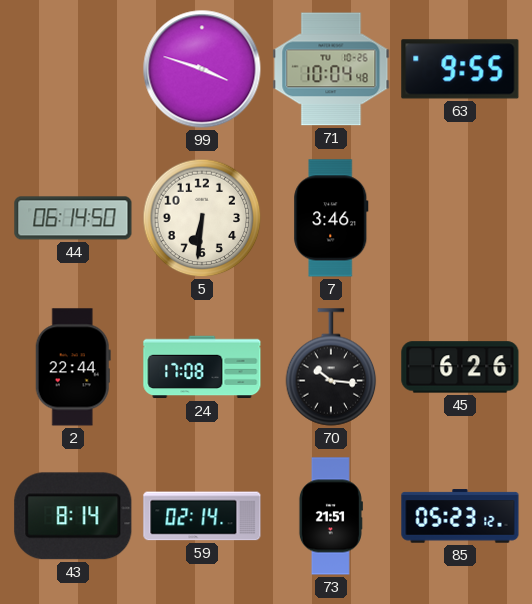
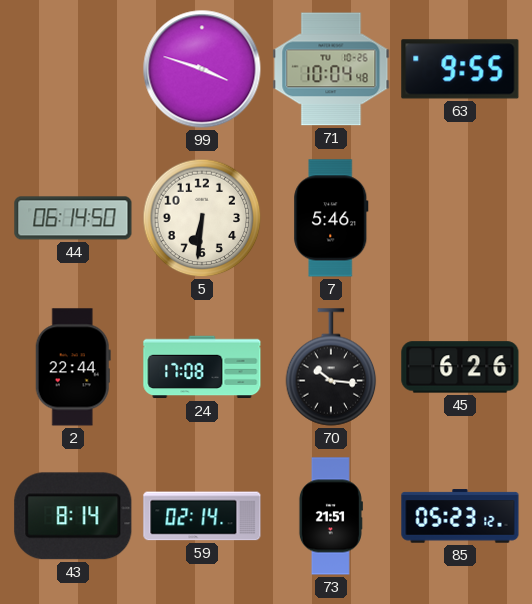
7: 3:46 -> 5:46 (331, 218)
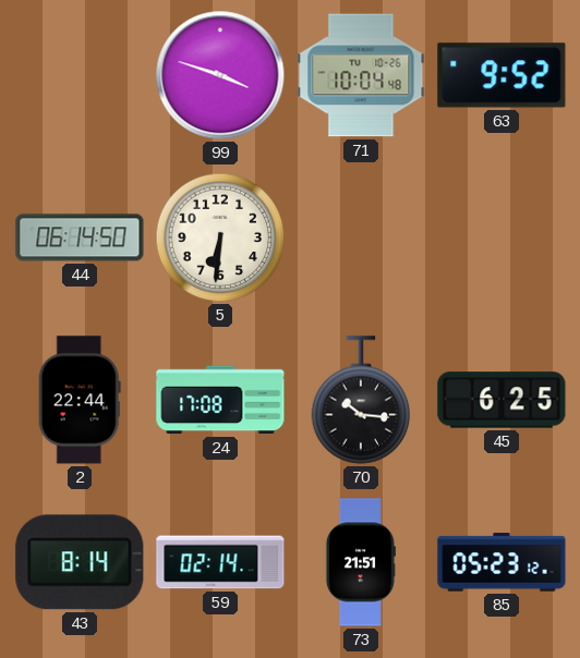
63: 9:55 -> 9:52 (502, 75)
7: 5:46 -> none (331, 218)
45: 6:26 -> 6:25 (502, 400)
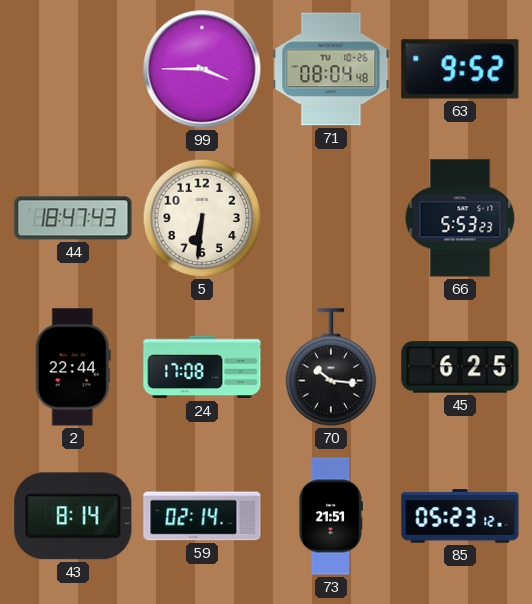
99: 3:48 -> 3:45 (202, 69)
71: 10:04 -> 08:04 (331, 69)
44: 06:14 -> 18:47 (73, 218)
66: none -> 5:53 (460, 218)
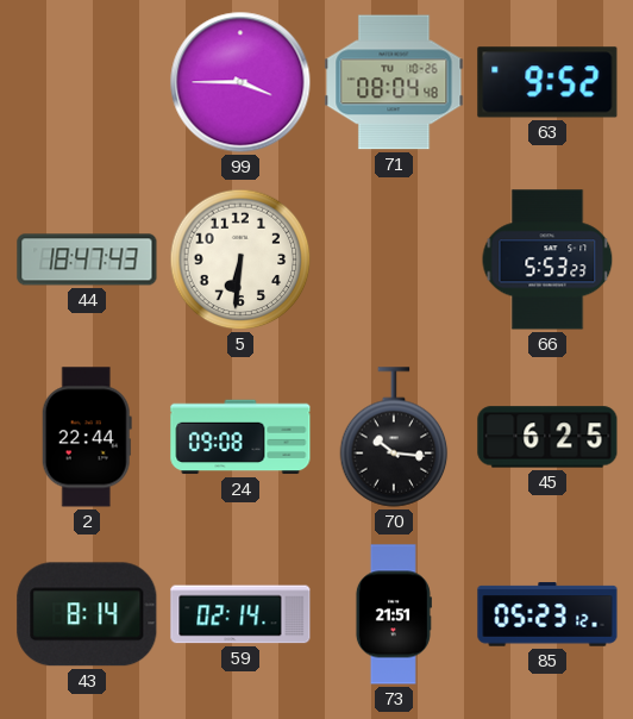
24: 17:08 -> 09:08 (240, 437)
